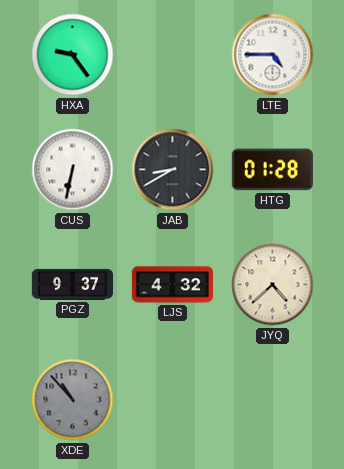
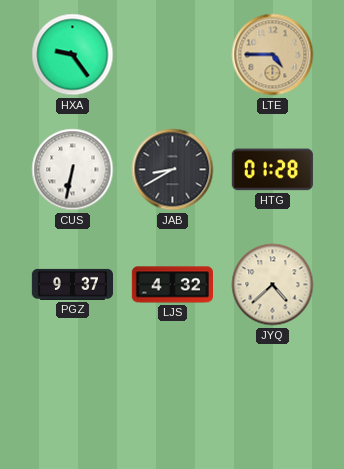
LTE dial: white -> champagne (273, 55)
XDE: 10:53 -> none (73, 400)
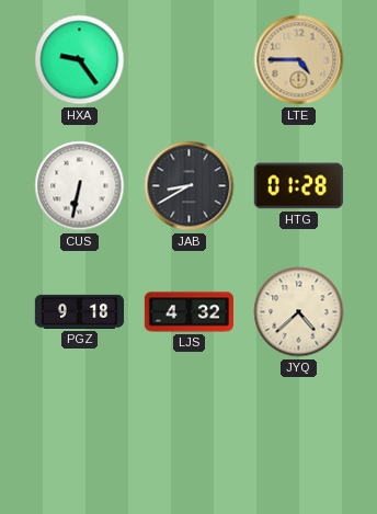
PGZ: 9:37 -> 9:18 (79, 311)
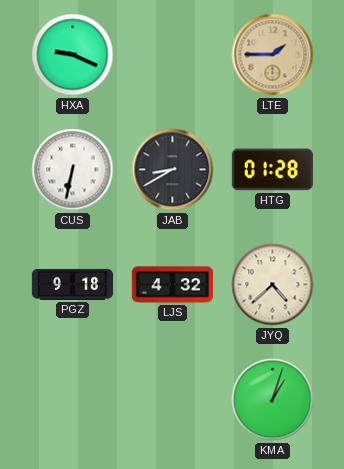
HXA: 9:24 -> 9:19 (73, 55)
LTE: 4:45 -> 1:45 (273, 55)
KMA: none -> 1:03 (273, 400)
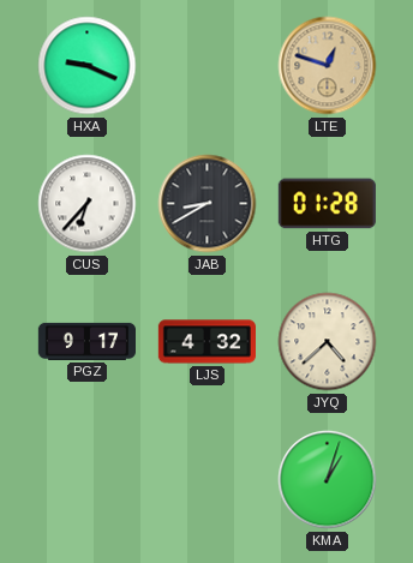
LTE: 1:45 -> 12:48 (328, 66)
CUS: 6:32 -> 6:37 (88, 204)
PGZ: 9:18 -> 9:17 (86, 341)
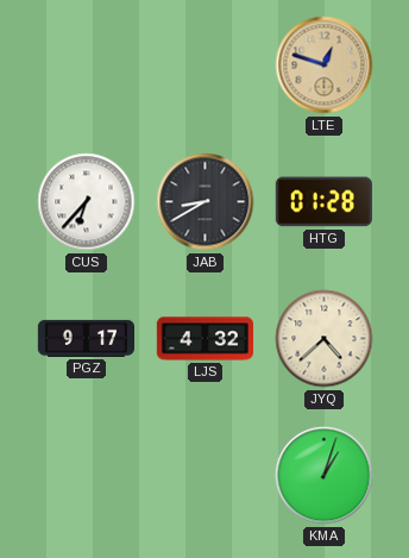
HXA: 9:19 -> none (88, 66)
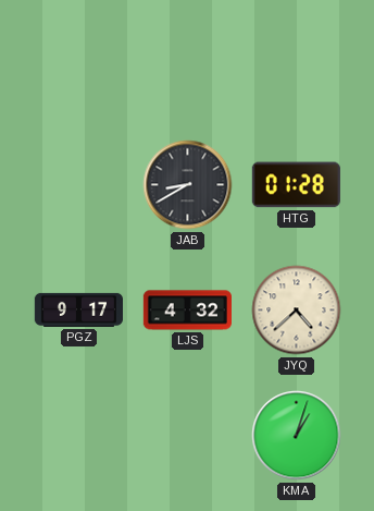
LTE: 12:48 -> none (325, 65)
CUS: 6:37 -> none (87, 202)
